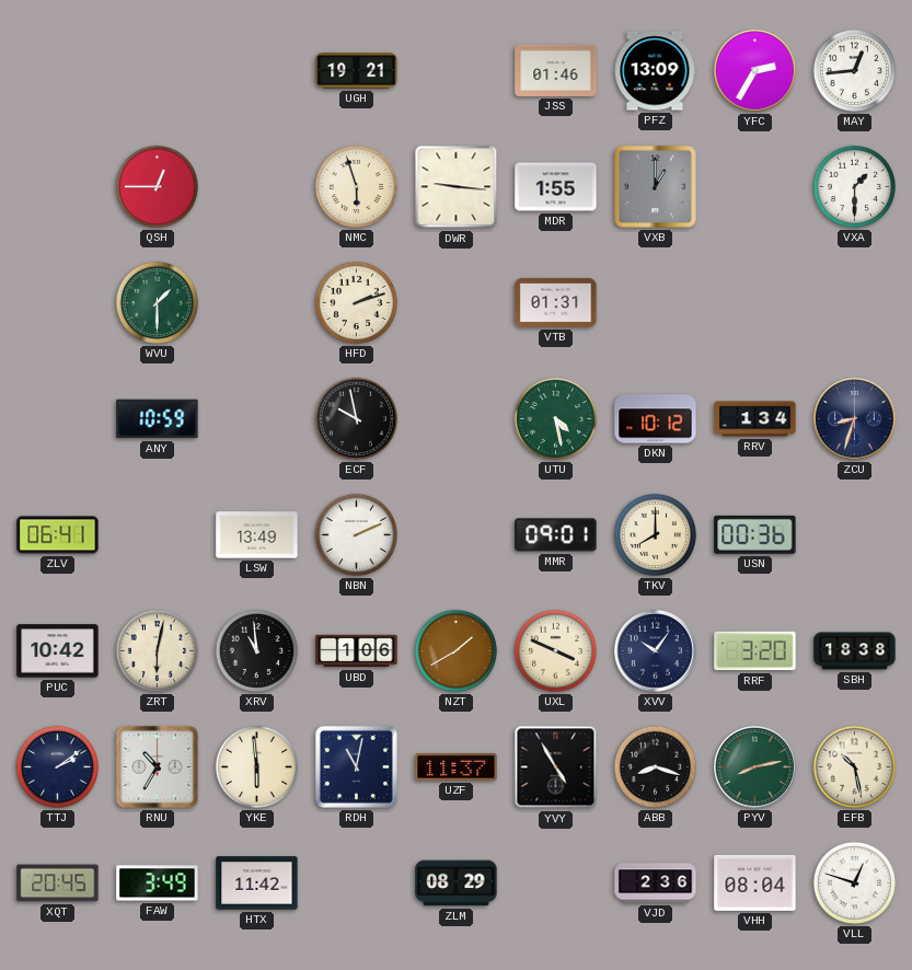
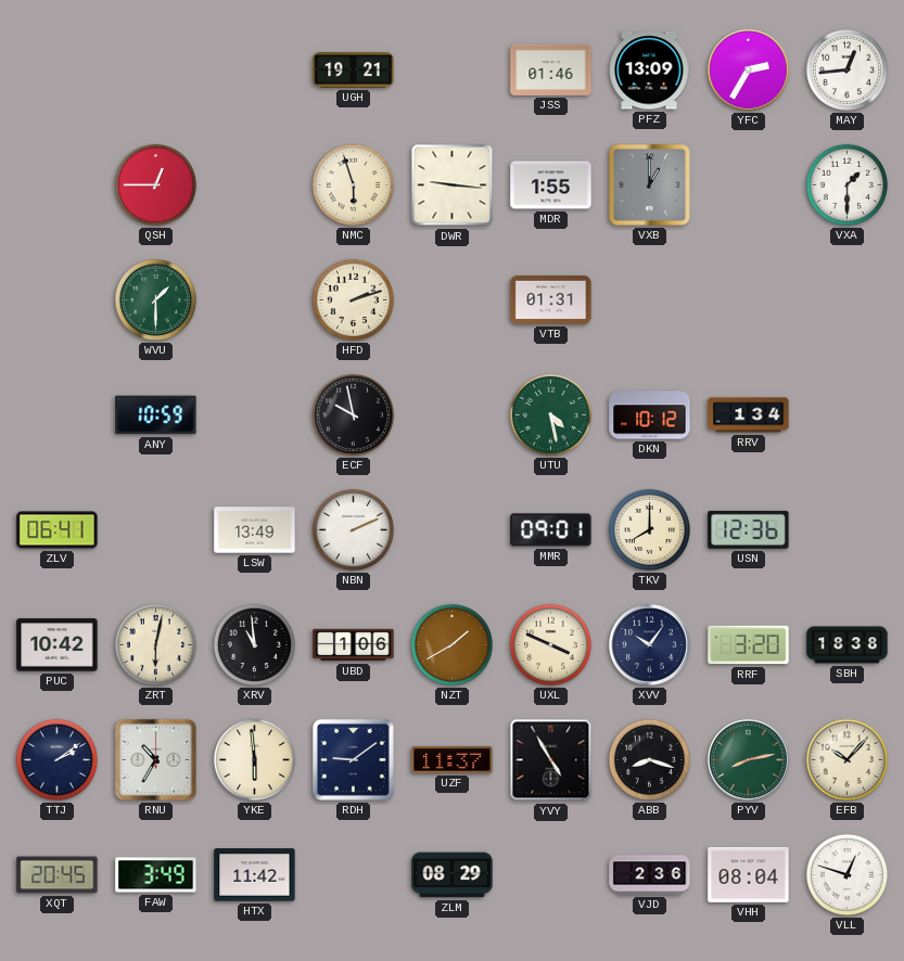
ZCU: 8:33 -> none (855, 419)
USN: 00:36 -> 12:36 (749, 529)
RDH: 11:02 -> 9:09 (353, 759)
EFB: 10:28 -> 10:07 (846, 759)
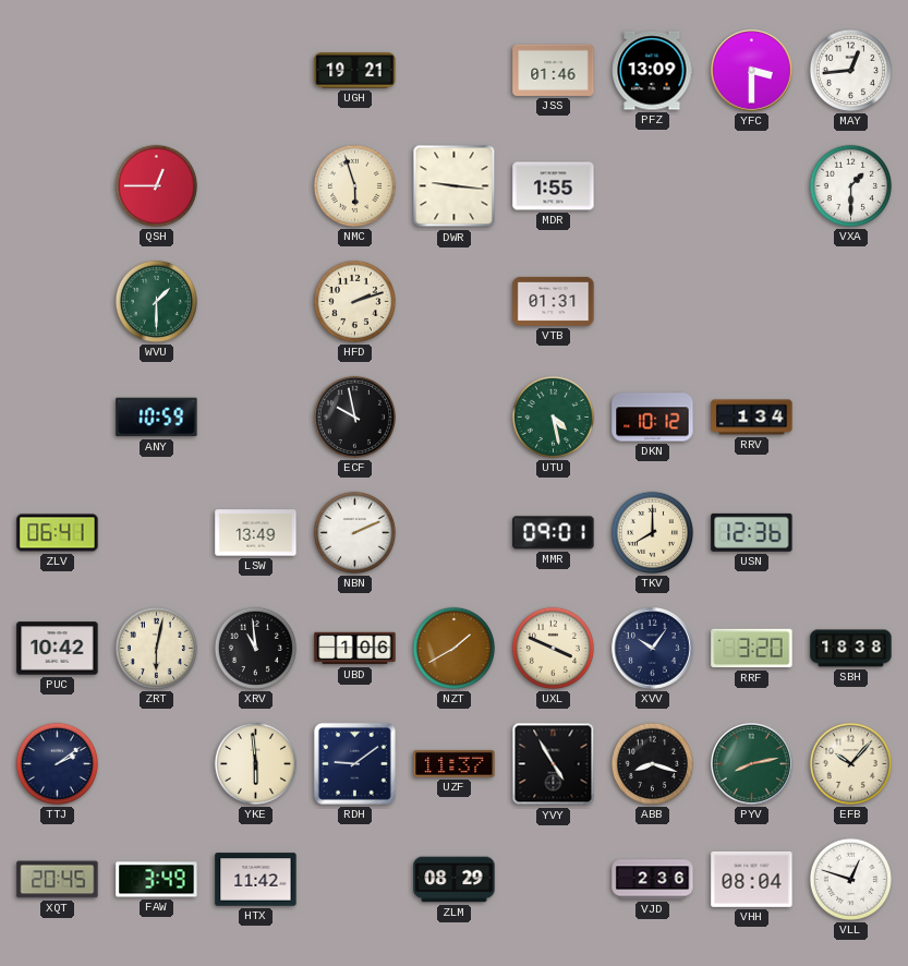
YFC: 2:35 -> 3:30 (752, 71)
VXB: 1:00 -> none (649, 184)
RNU: 10:35 -> none (155, 759)
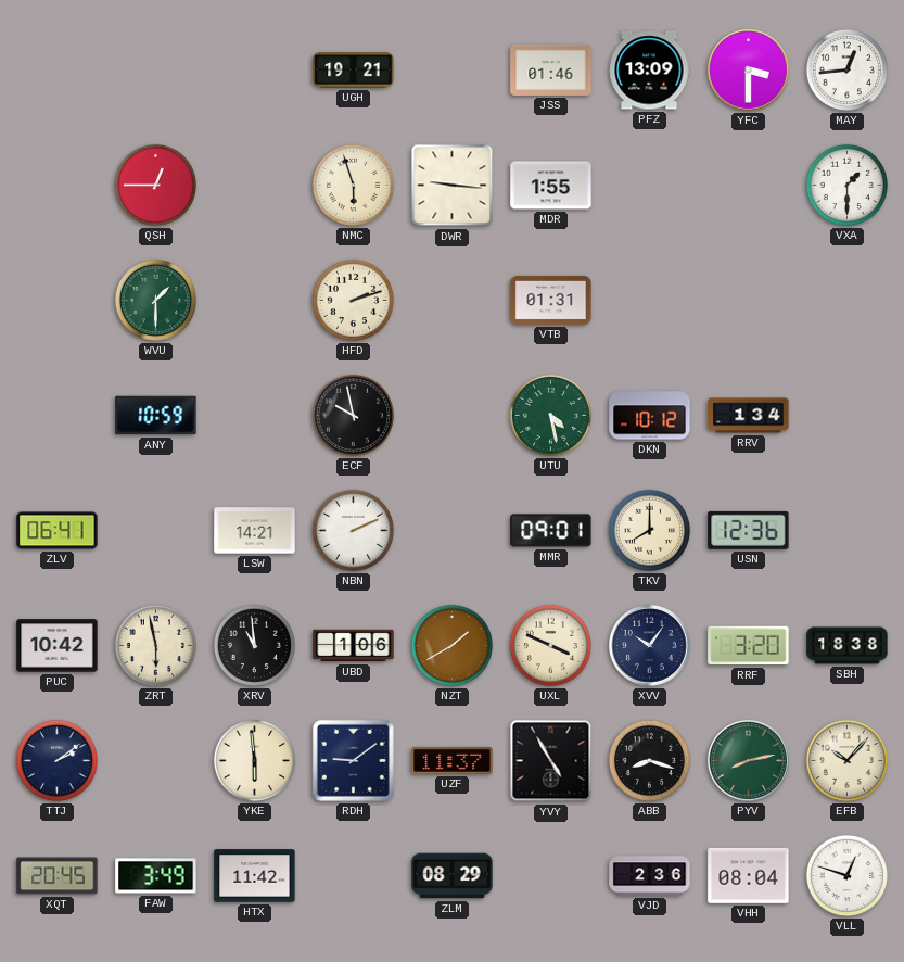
LSW: 13:49 -> 14:21 (255, 531)
ZRT: 6:02 -> 5:58 (155, 645)
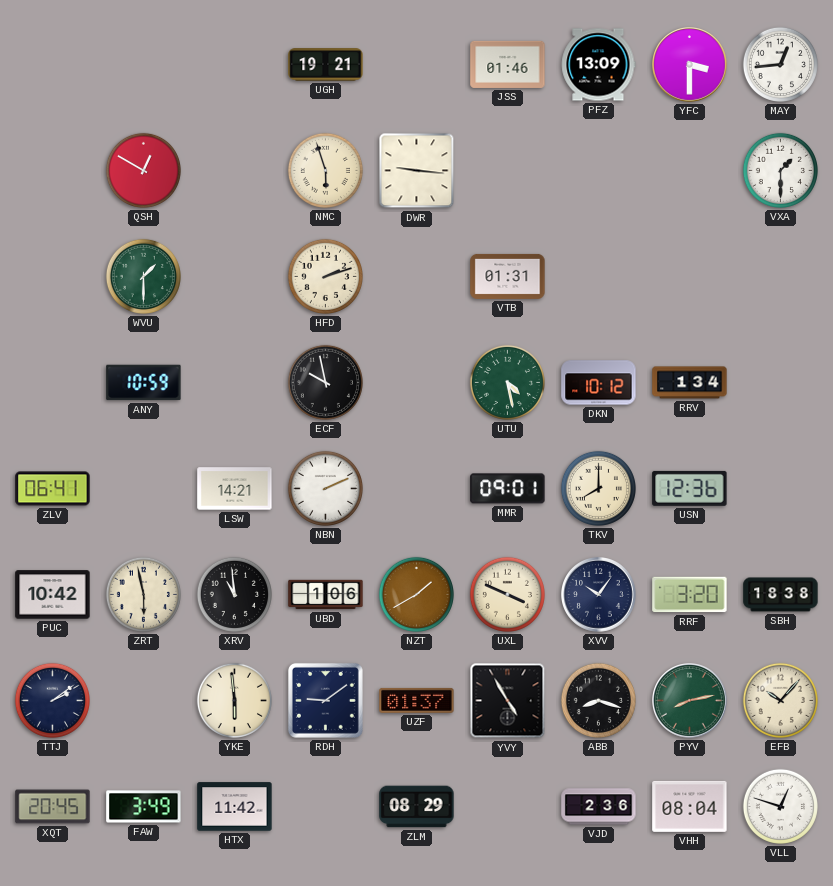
QSH: 12:45 -> 12:50 (143, 170)
MDR: 1:55 -> none (551, 186)
UZF: 11:37 -> 01:37 (417, 700)
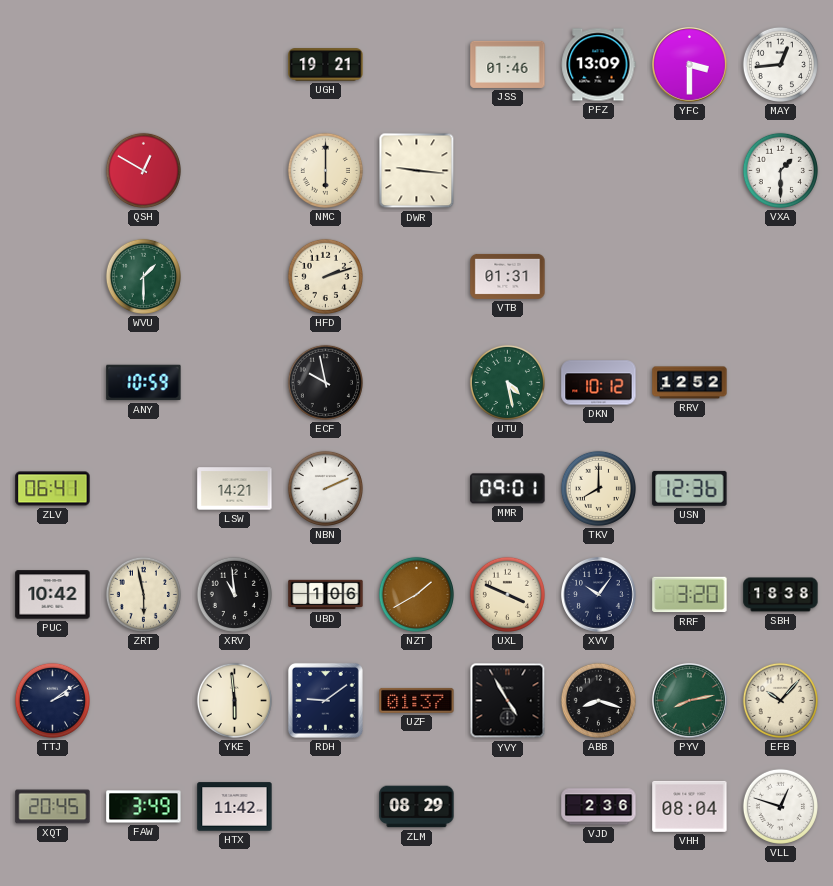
NMC: 5:57 -> 6:00 (325, 170)
RRV: 1:34 -> 12:52 (690, 383)
